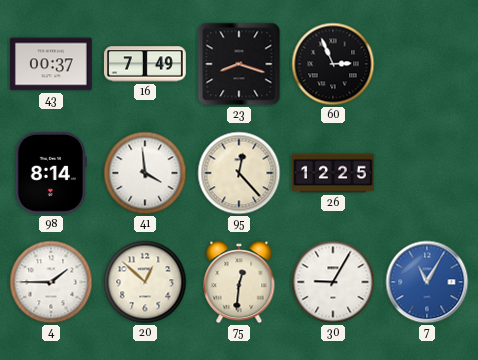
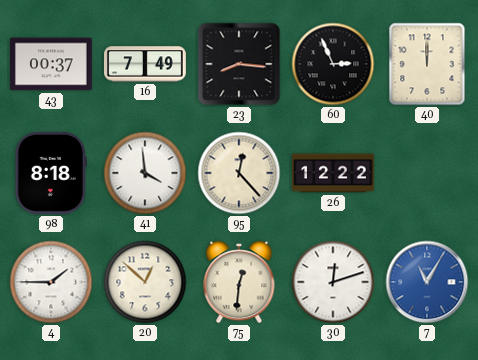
23: 8:18 -> 8:16 (239, 64)
40: none -> 12:00 (427, 64)
98: 8:14 -> 8:18 (51, 173)
26: 12:25 -> 12:22 (334, 173)
30: 9:05 -> 12:12 (333, 282)
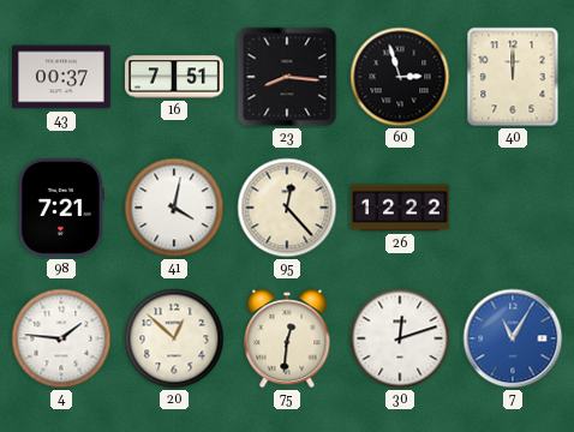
16: 7:49 -> 7:51 (175, 77)
60: 2:56 -> 2:57 (400, 77)
98: 8:18 -> 7:21 (61, 208)
41: 3:59 -> 4:02 (174, 208)
4: 1:45 -> 1:46 (61, 338)
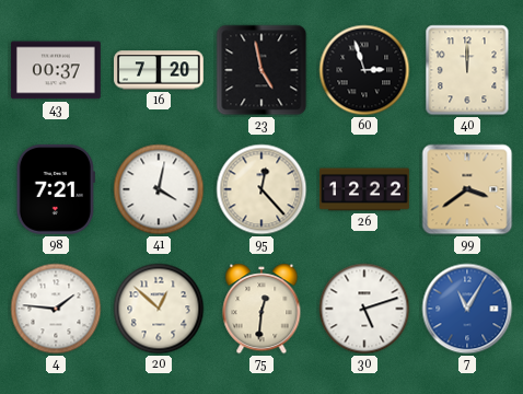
16: 7:51 -> 7:20 (160, 70)
23: 8:16 -> 4:58 (261, 70)
99: none -> 3:39 (467, 189)
30: 12:12 -> 5:12 (364, 309)
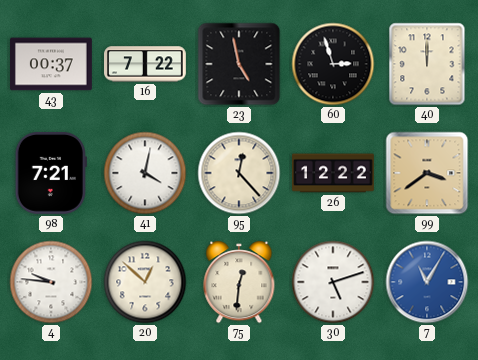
16: 7:20 -> 7:22 (146, 64)
4: 1:46 -> 9:46 (51, 282)
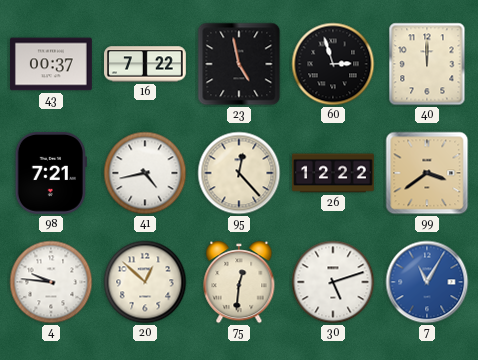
41: 4:02 -> 4:43 (145, 173)
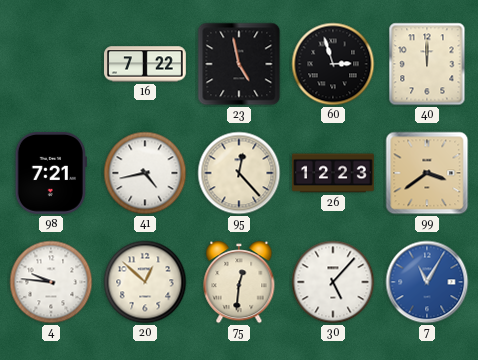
43: 00:37 -> none (52, 64)
26: 12:22 -> 12:23 (334, 173)
30: 5:12 -> 5:07 (333, 282)
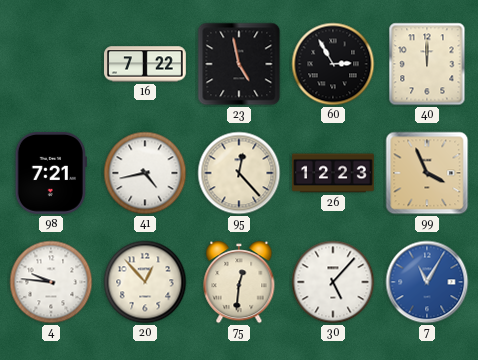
60: 2:57 -> 2:55 (333, 64)
99: 3:39 -> 3:56 (427, 173)
20: 12:52 -> 12:53 (145, 282)
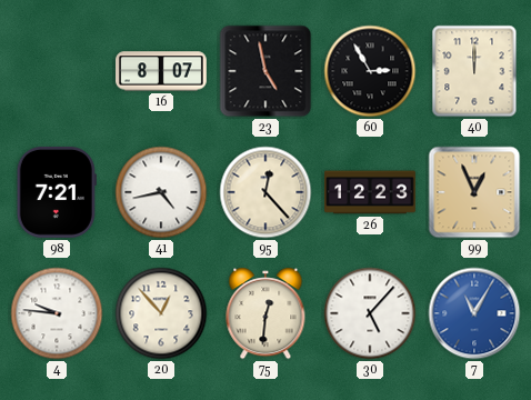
16: 7:22 -> 8:07 (162, 71)
99: 3:56 -> 12:56 (474, 192)
